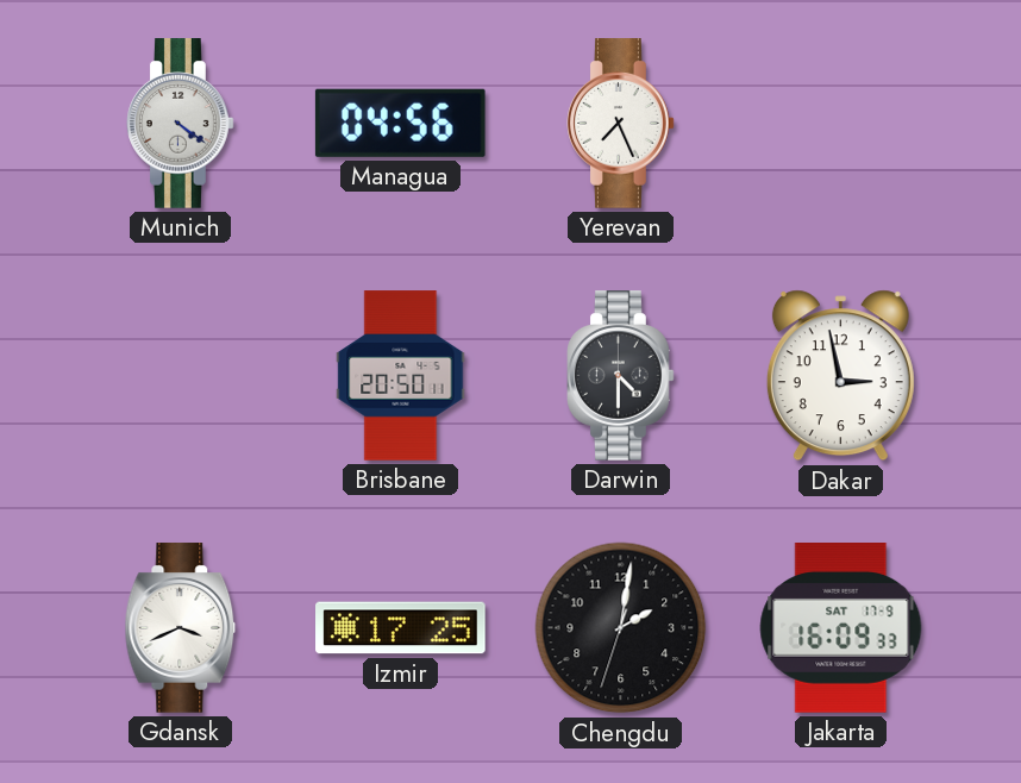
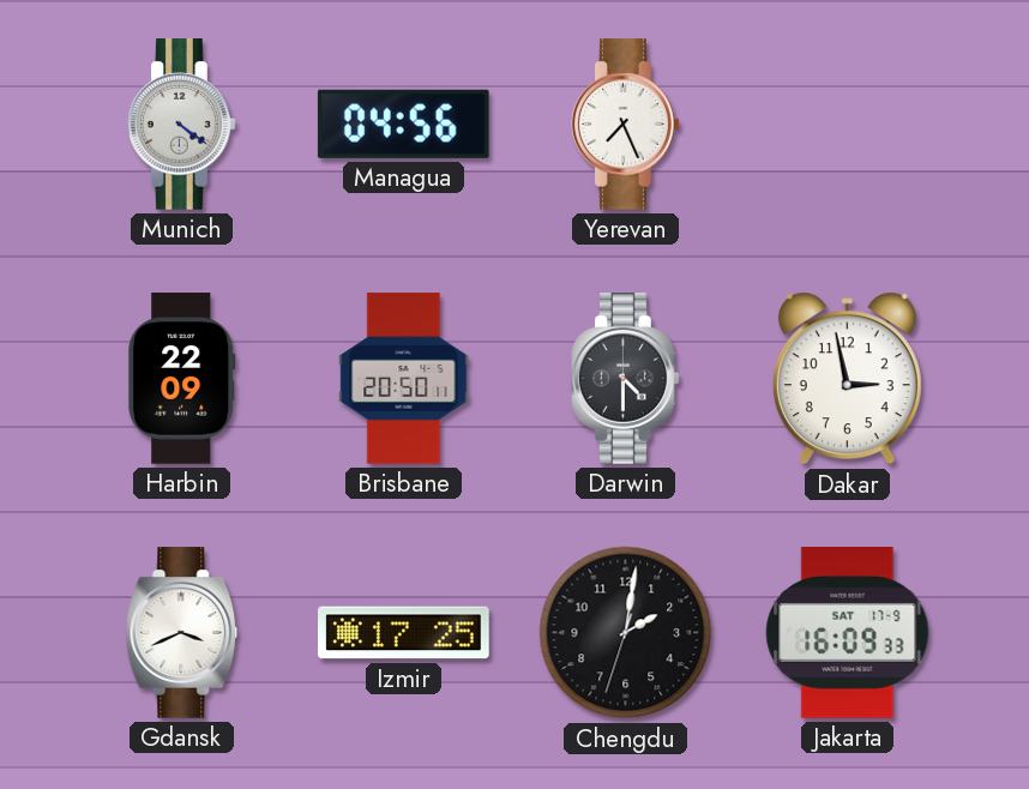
Harbin: none -> 22:09 (182, 379)
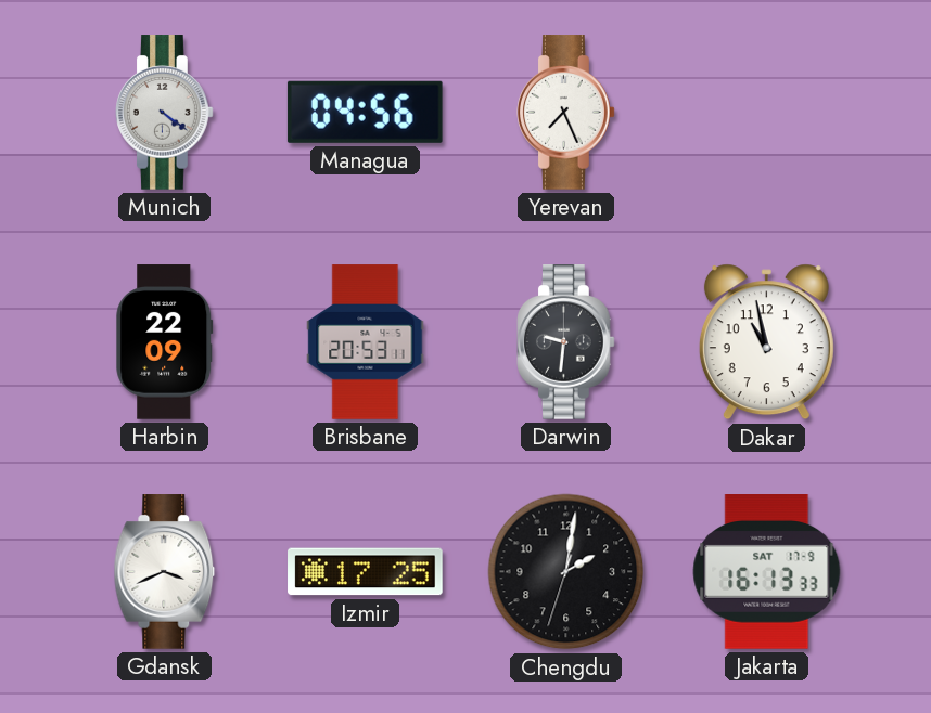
Brisbane: 20:50 -> 20:53 (366, 342)
Darwin: 4:30 -> 9:31 (566, 342)
Dakar: 2:58 -> 10:58 (766, 342)
Jakarta: 16:09 -> 16:13 (767, 572)
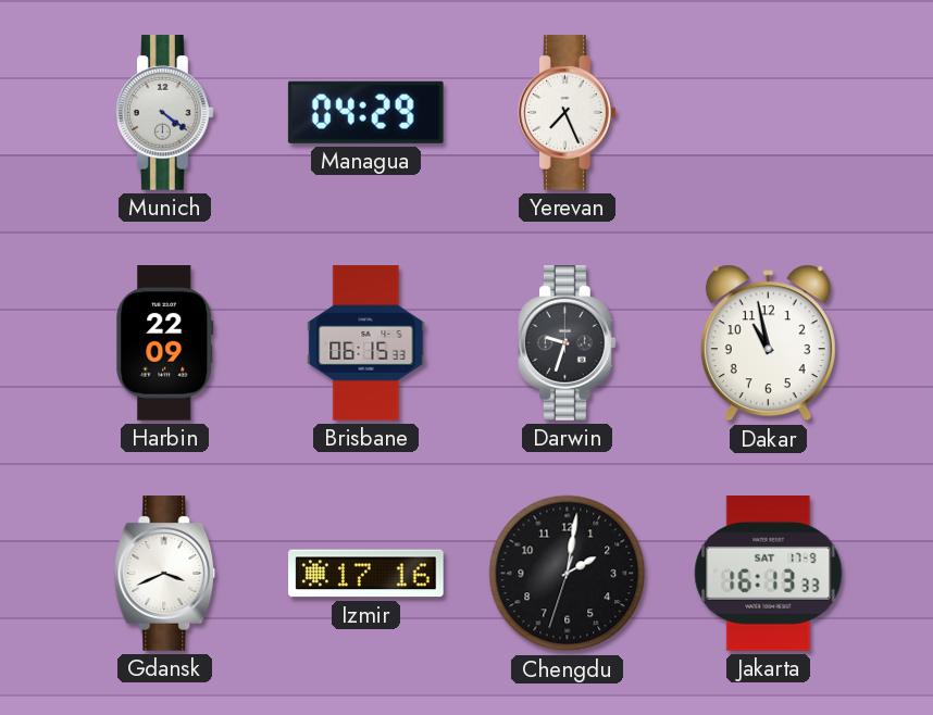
Managua: 04:56 -> 04:29 (365, 112)
Brisbane: 20:53 -> 06:15 (366, 343)
Darwin: 9:31 -> 9:33 (568, 343)
Izmir: 17:25 -> 17:16 (366, 574)
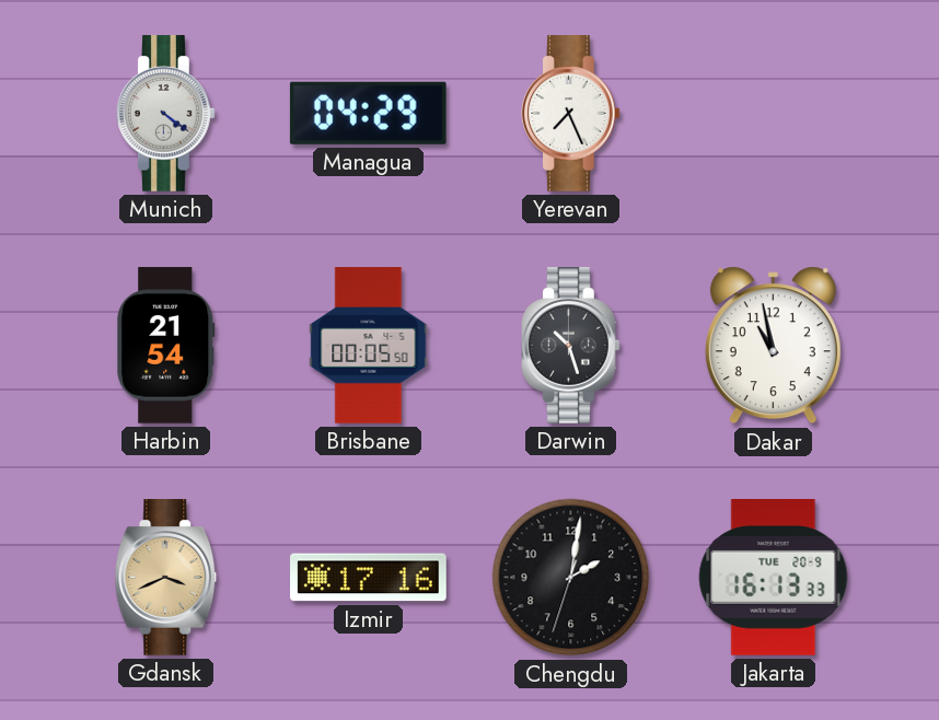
Harbin: 22:09 -> 21:54 (166, 346)
Brisbane: 06:15 -> 00:05 (369, 346)
Darwin: 9:33 -> 10:27 (571, 346)
Gdansk dial: white -> champagne (166, 578)
Jakarta date: SAT 17-9 -> TUE 20-9 (774, 578)
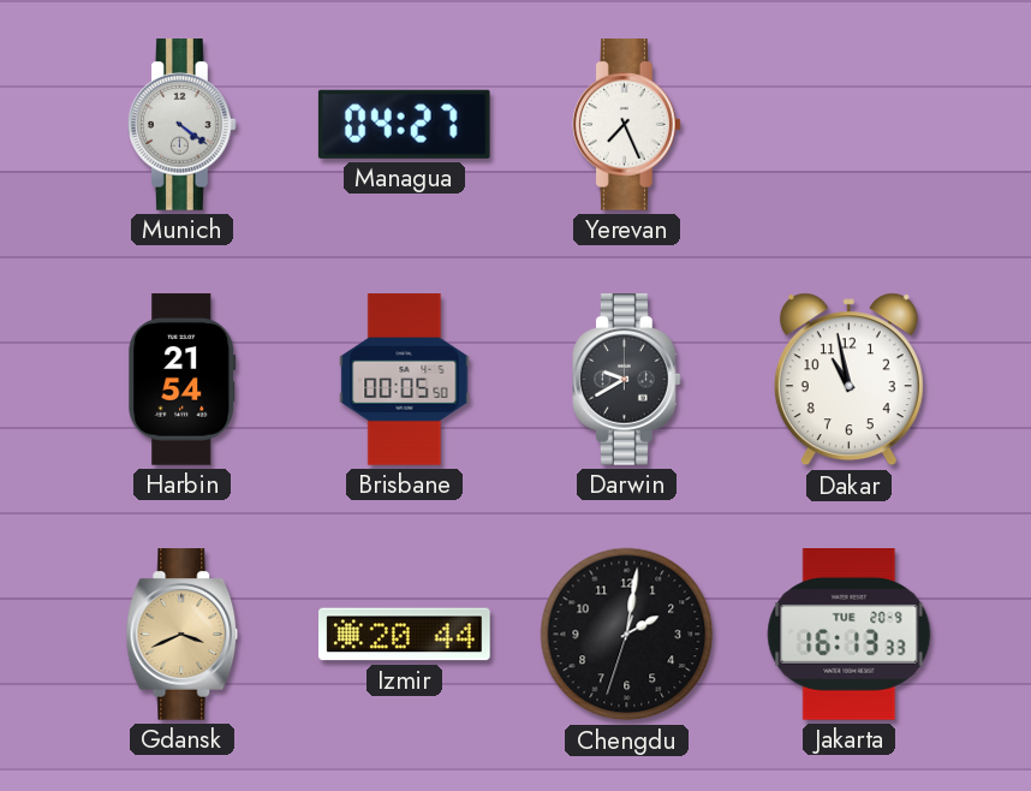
Managua: 04:29 -> 04:27 (404, 124)
Darwin: 10:27 -> 9:40 (627, 380)
Izmir: 17:16 -> 20:44 (405, 635)
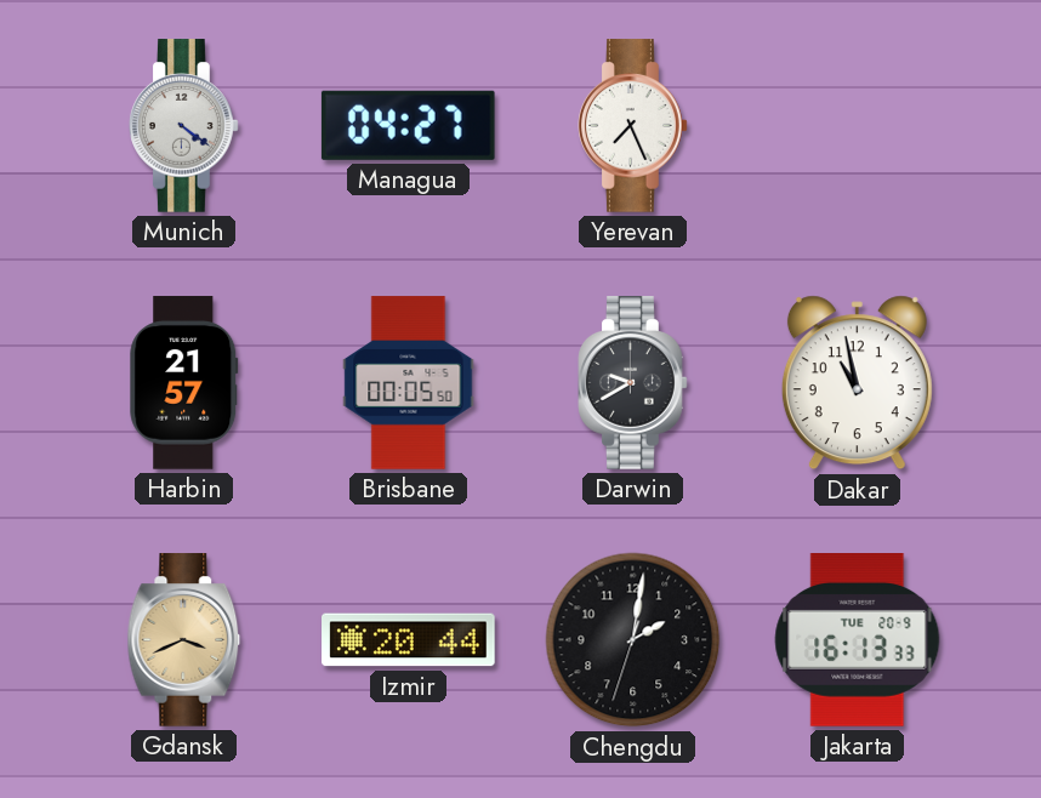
Harbin: 21:54 -> 21:57 (184, 383)
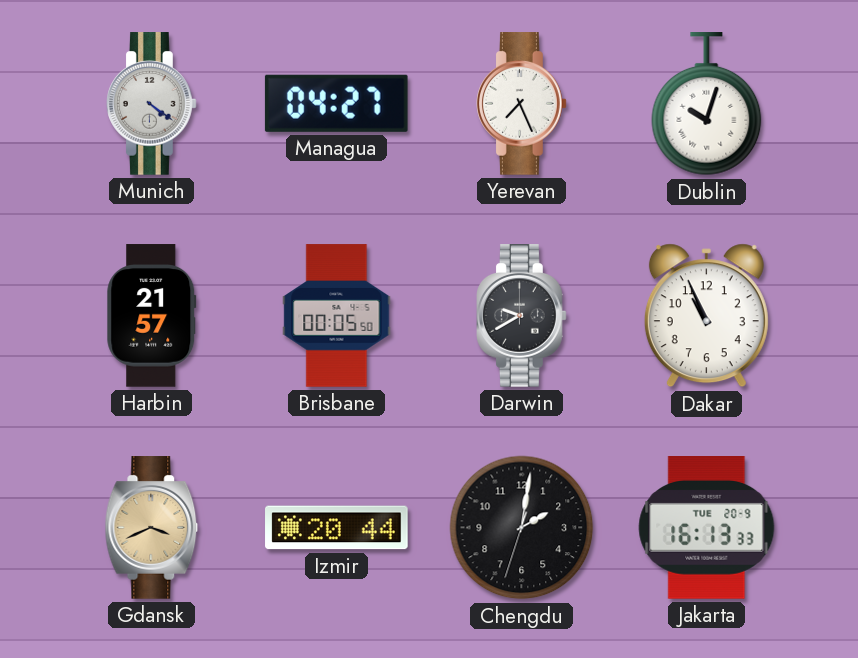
Dublin: none -> 10:03 (707, 104)
Dakar: 10:58 -> 10:56 (706, 316)
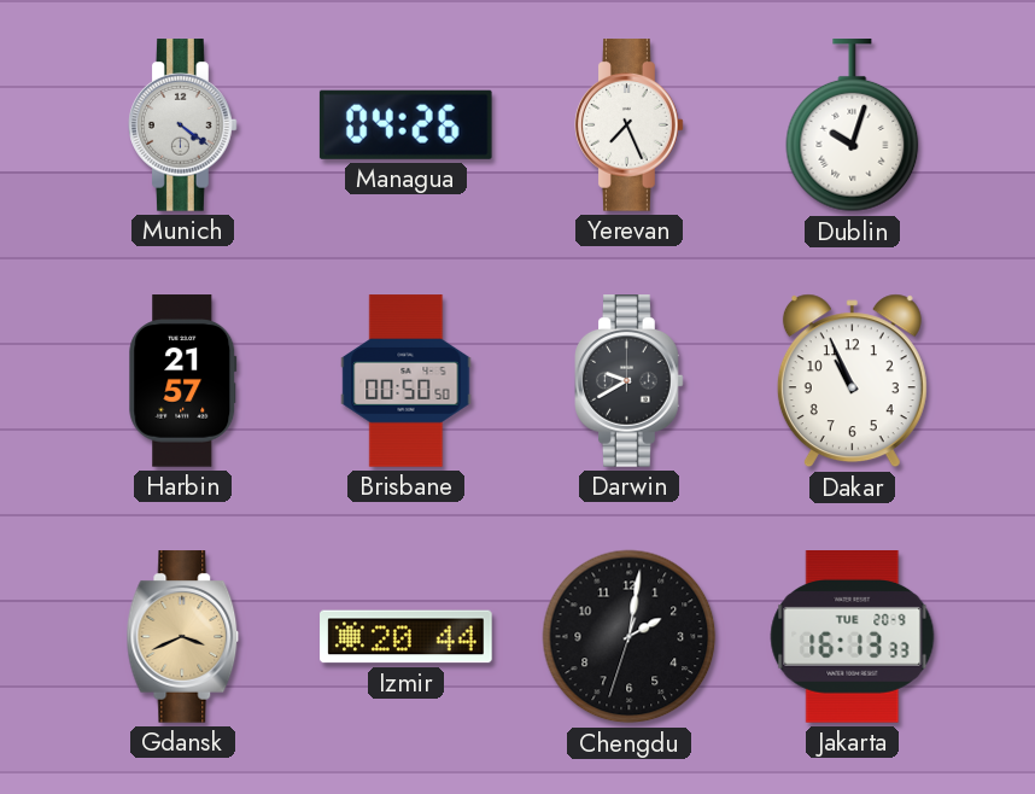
Managua: 04:27 -> 04:26 (405, 124)
Brisbane: 00:05 -> 00:50 (407, 381)
